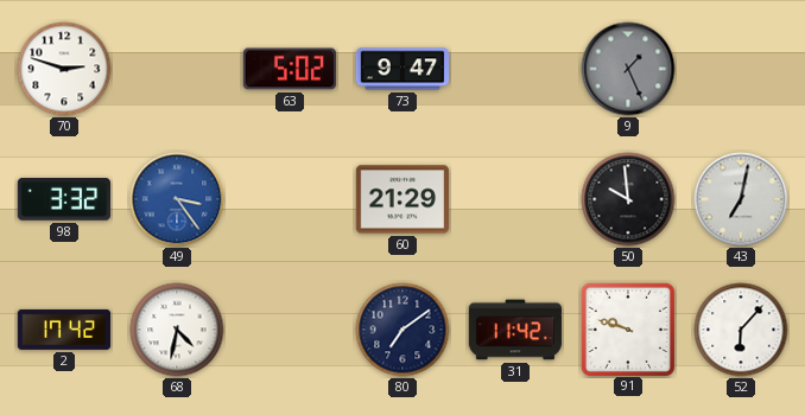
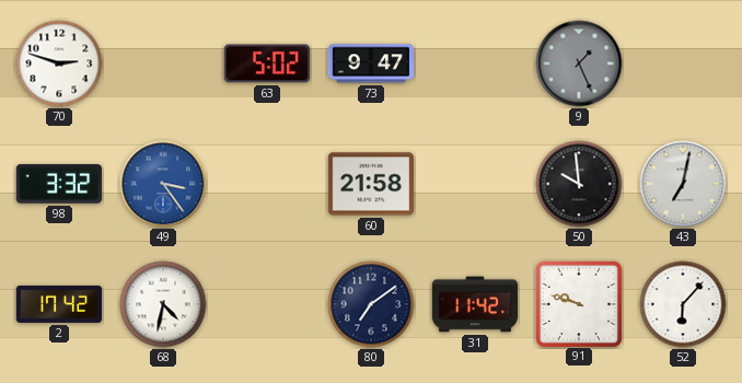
60: 21:29 -> 21:58 (370, 184)
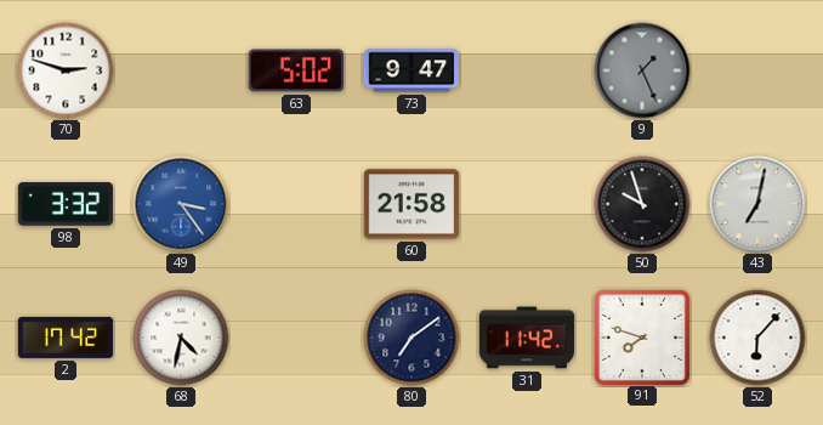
50: 9:59 -> 9:57 (642, 204)
91: 9:48 -> 7:48 (641, 336)
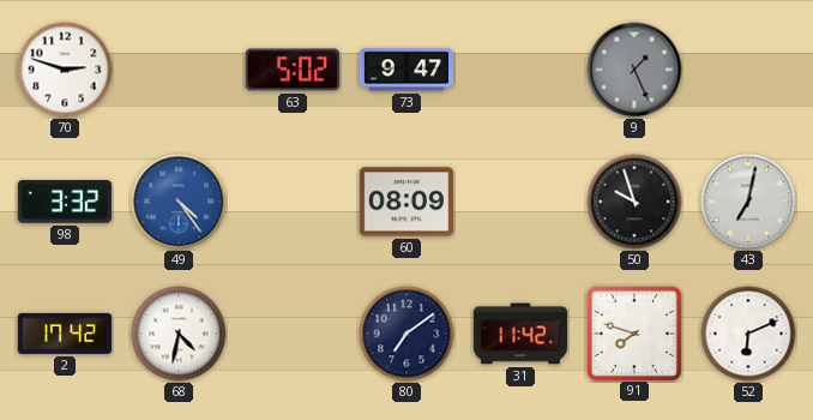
49: 3:24 -> 4:24 (179, 202)
60: 21:58 -> 08:09 (405, 202)
52: 6:07 -> 6:11 (748, 334)
